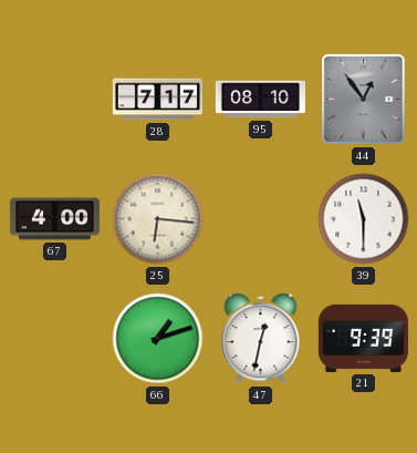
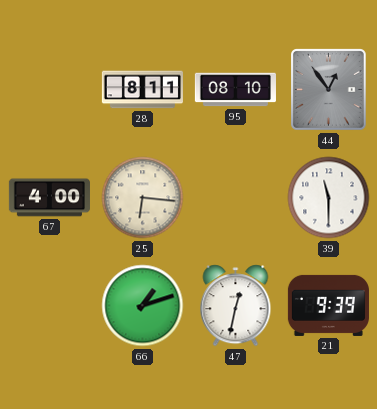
28: 7:17 -> 8:11 (142, 90)
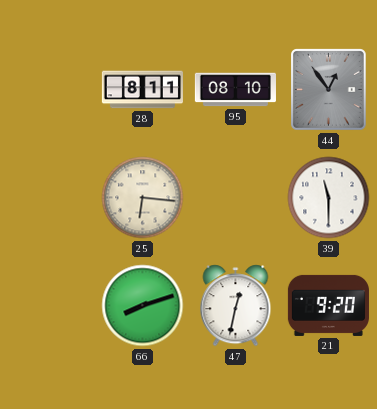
67: 4:00 -> none (49, 198)
66: 1:12 -> 8:12 (143, 306)
21: 9:39 -> 9:20 (328, 305)
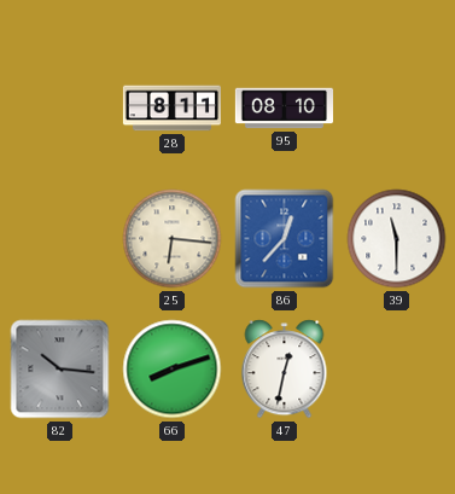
44: 12:54 -> none (329, 90)
86: none -> 12:37 (285, 239)
82: none -> 10:16 (60, 370)
21: 9:20 -> none (328, 305)
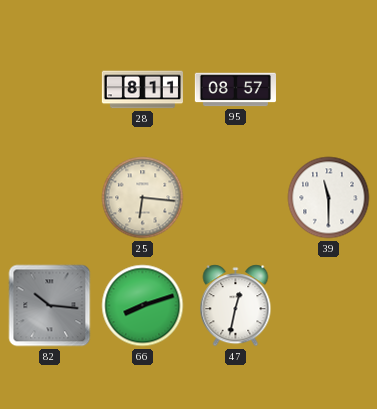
95: 08:10 -> 08:57 (235, 90)
86: 12:37 -> none (285, 239)
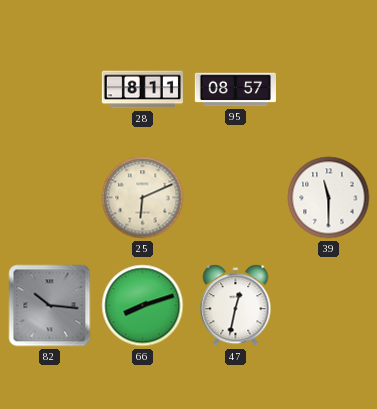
25: 6:16 -> 6:11 (143, 198)
